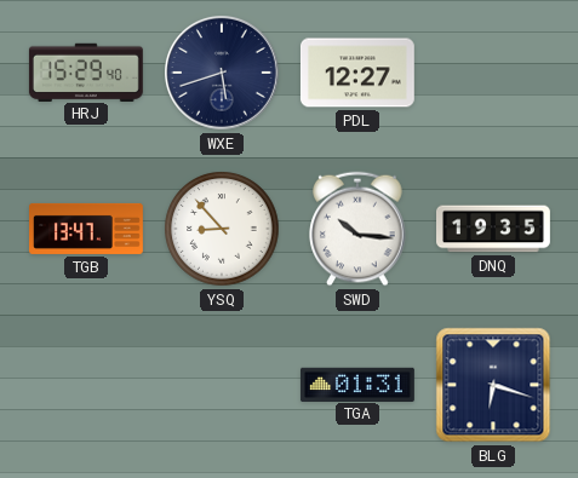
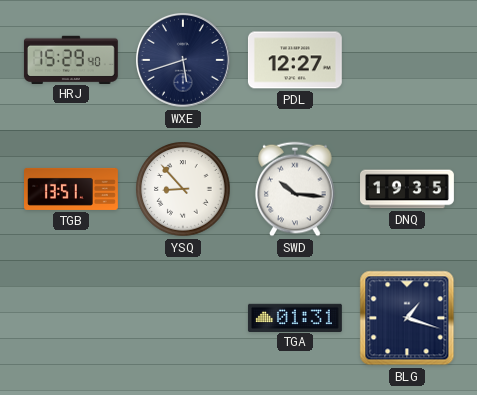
TGB: 13:47 -> 13:51 (72, 189)
BLG: 6:18 -> 1:18 (407, 318)
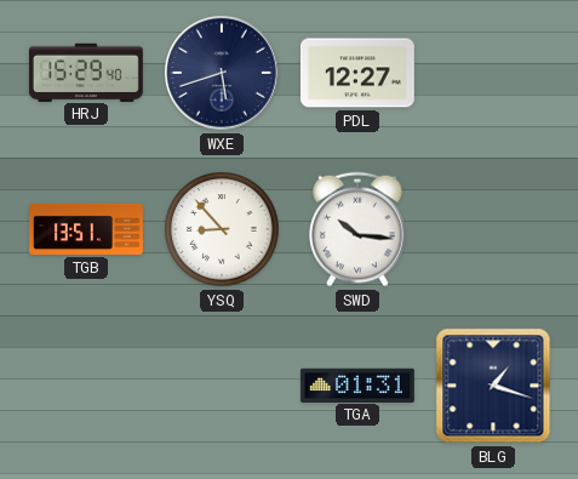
DNQ: 19:35 -> none (408, 189)
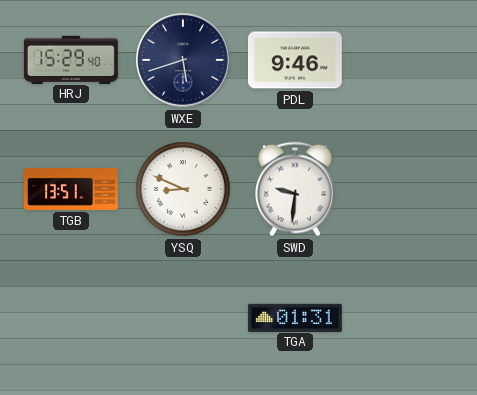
PDL: 12:27 -> 9:46 (295, 60)
YSQ: 8:53 -> 8:49 (183, 189)
SWD: 10:16 -> 9:31 (295, 189)
BLG: 1:18 -> none (493, 386)
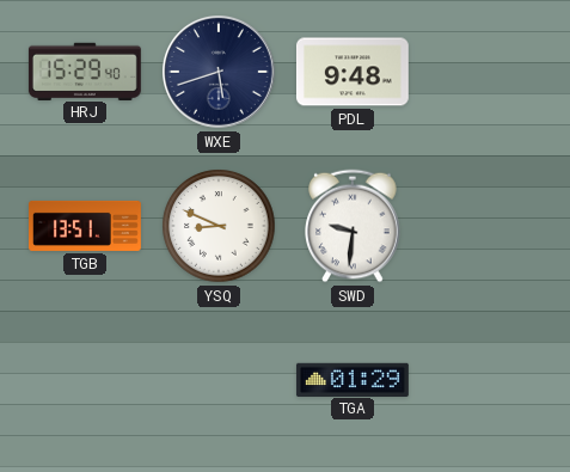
PDL: 9:46 -> 9:48 (353, 72)
TGA: 01:31 -> 01:29 (353, 379)
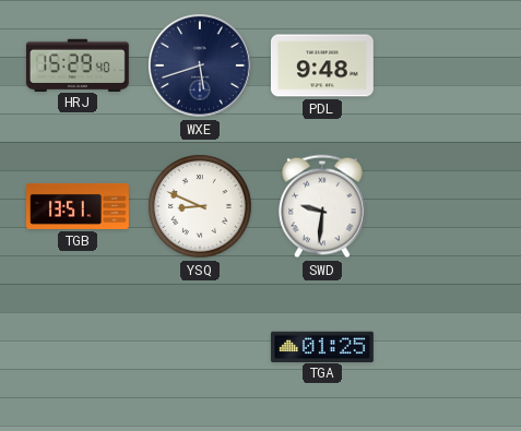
TGA: 01:29 -> 01:25 (322, 346)
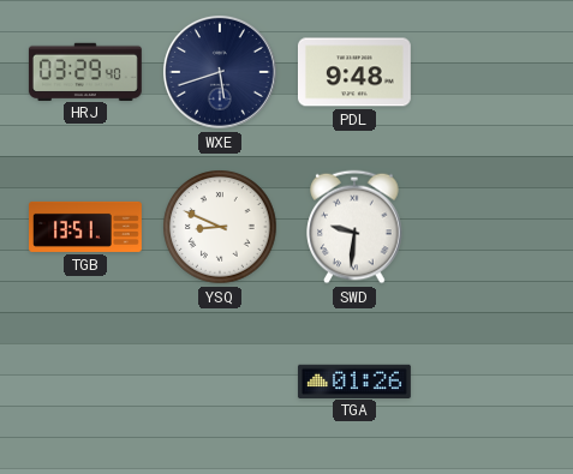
HRJ: 15:29 -> 03:29 (85, 71)
TGA: 01:25 -> 01:26 (354, 380)
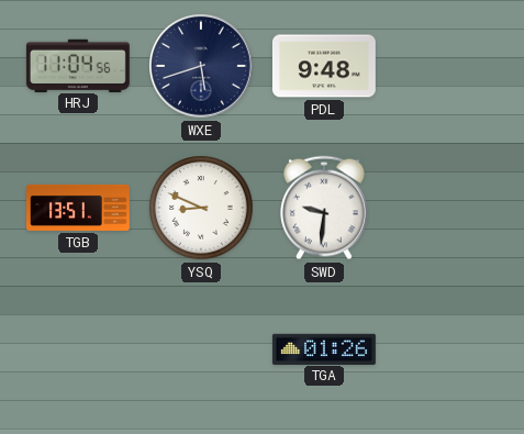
HRJ: 03:29 -> 11:04 (78, 65)
